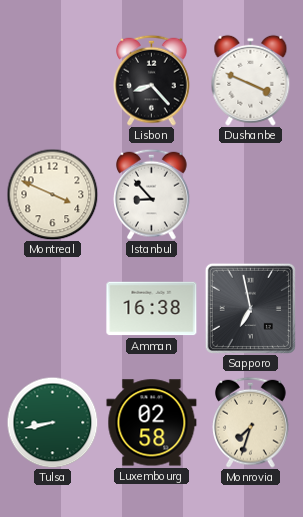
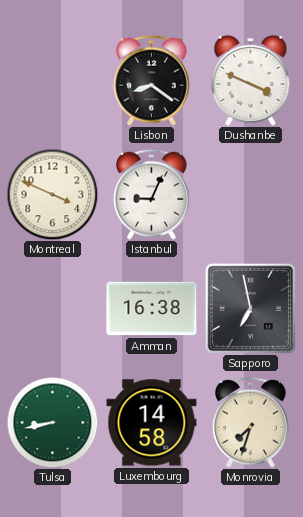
Lisbon: 8:23 -> 8:21 (152, 80)
Istanbul: 8:53 -> 9:04 (152, 194)
Luxembourg: 02:58 -> 14:58 (152, 423)
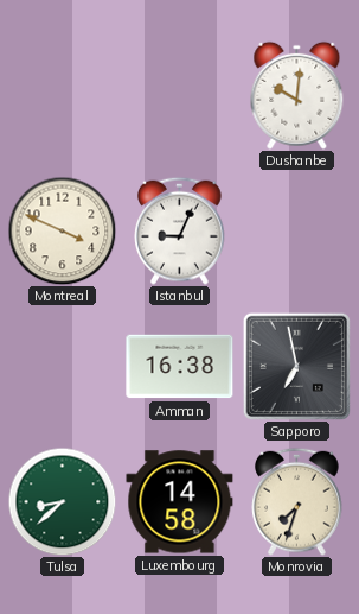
Lisbon: 8:21 -> none (152, 80)
Dushanbe: 3:49 -> 10:01 (297, 95)
Tulsa: 8:43 -> 8:38 (62, 501)
